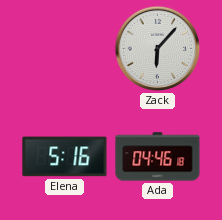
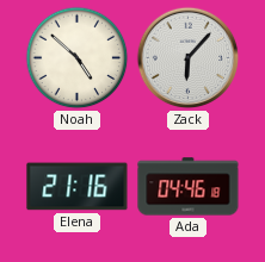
Noah: none -> 4:52 (78, 58)
Elena: 5:16 -> 21:16 (78, 187)
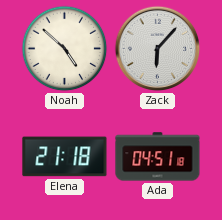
Elena: 21:16 -> 21:18 (65, 157)
Ada: 04:46 -> 04:51 (158, 157)
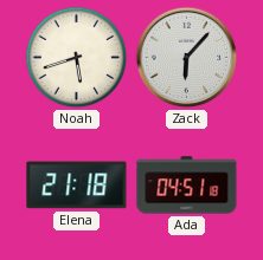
Noah: 4:52 -> 5:42 (77, 58)
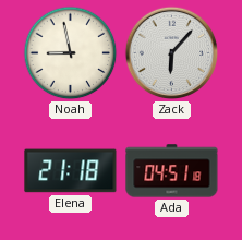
Noah: 5:42 -> 8:58 (71, 53)
